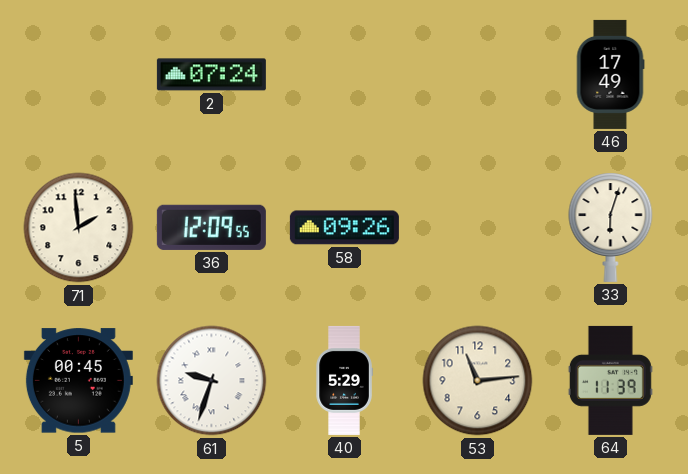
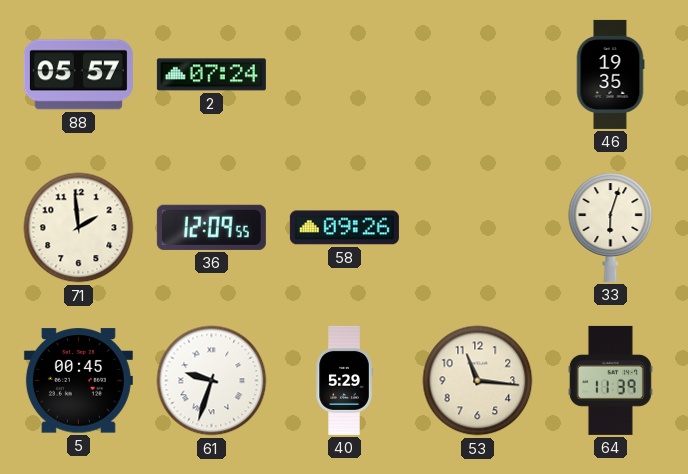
88: none -> 05:57 (78, 75)
46: 17:49 -> 19:35 (610, 74)
53: 11:14 -> 11:16 (478, 381)
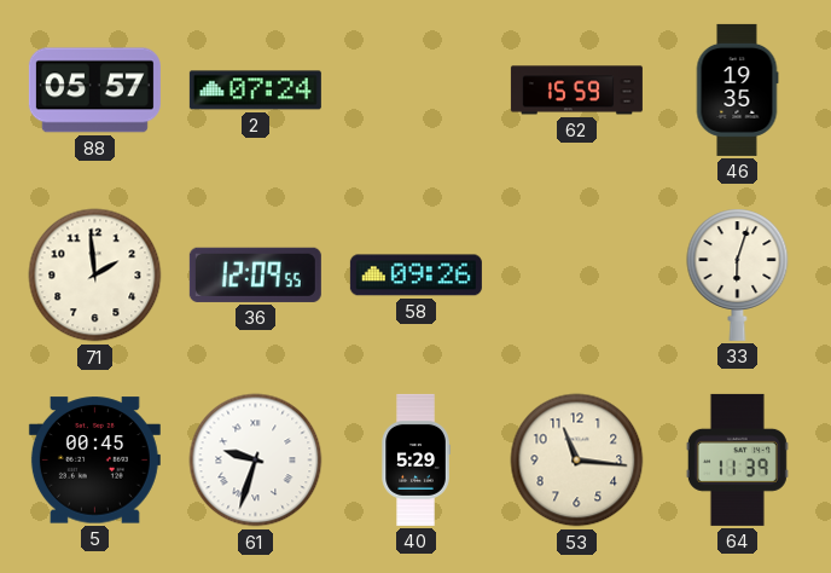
62: none -> 15:59 (576, 91)
